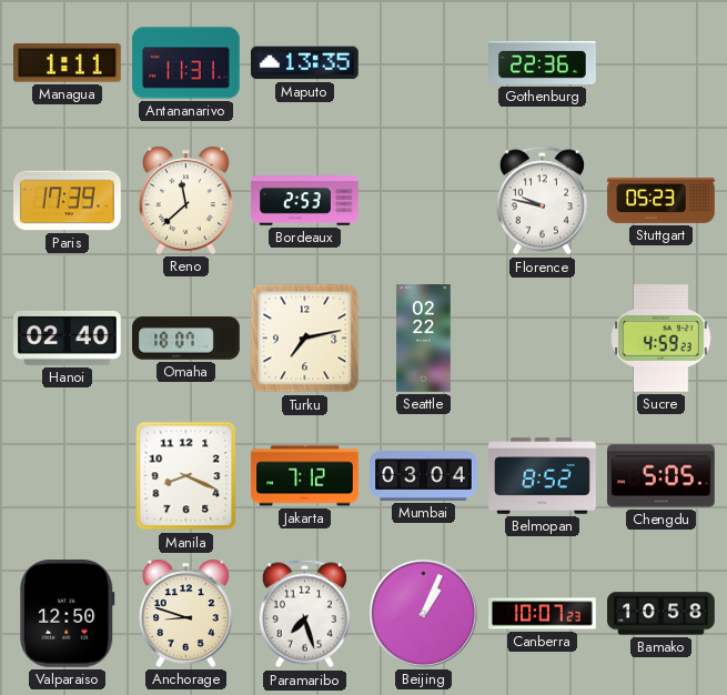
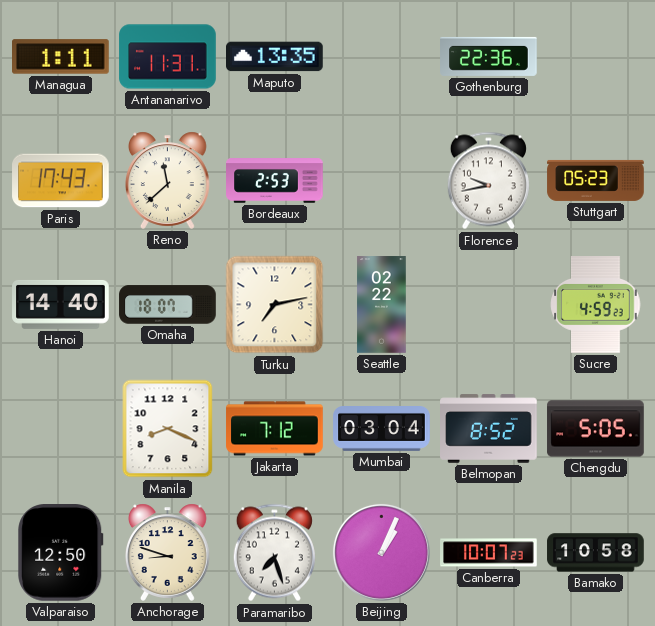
Paris: 17:39 -> 17:43 (61, 181)
Florence: 9:47 -> 9:43 (488, 181)
Hanoi: 02:40 -> 14:40 (61, 304)
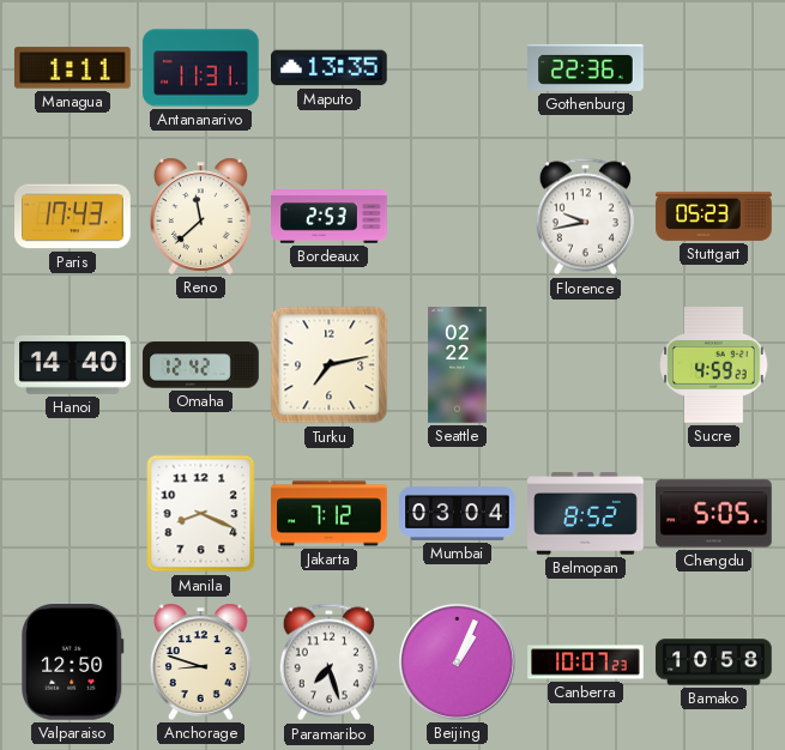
Omaha: 18:07 -> 12:42 (201, 365)
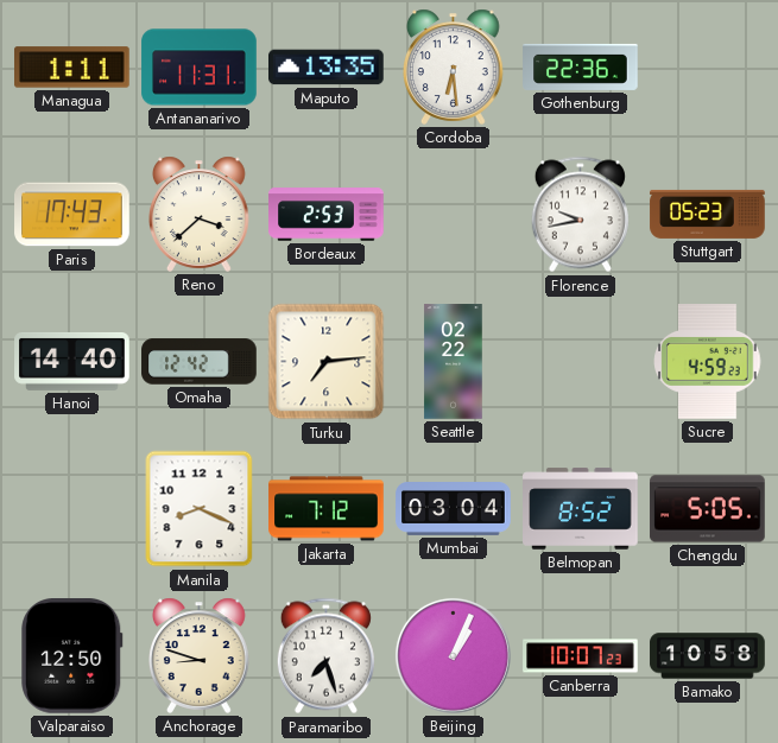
Cordoba: none -> 6:29 (454, 66)
Reno: 11:38 -> 3:38 (200, 214)
Turku: 7:13 -> 7:14 (327, 362)
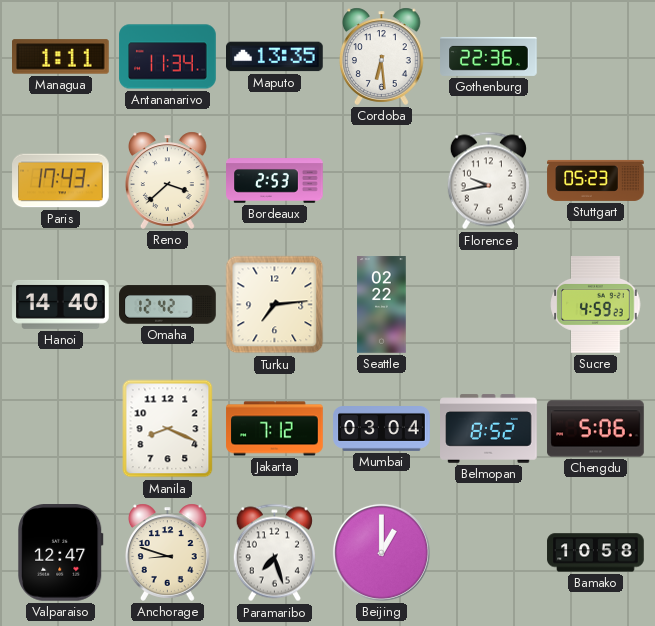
Antananarivo: 11:31 -> 11:34 (168, 57)
Chengdu: 5:05 -> 5:06 (596, 429)
Valparaiso: 12:50 -> 12:47 (61, 553)
Beijing: 1:04 -> 1:00 (381, 552)
Canberra: 10:07 -> none (581, 656)
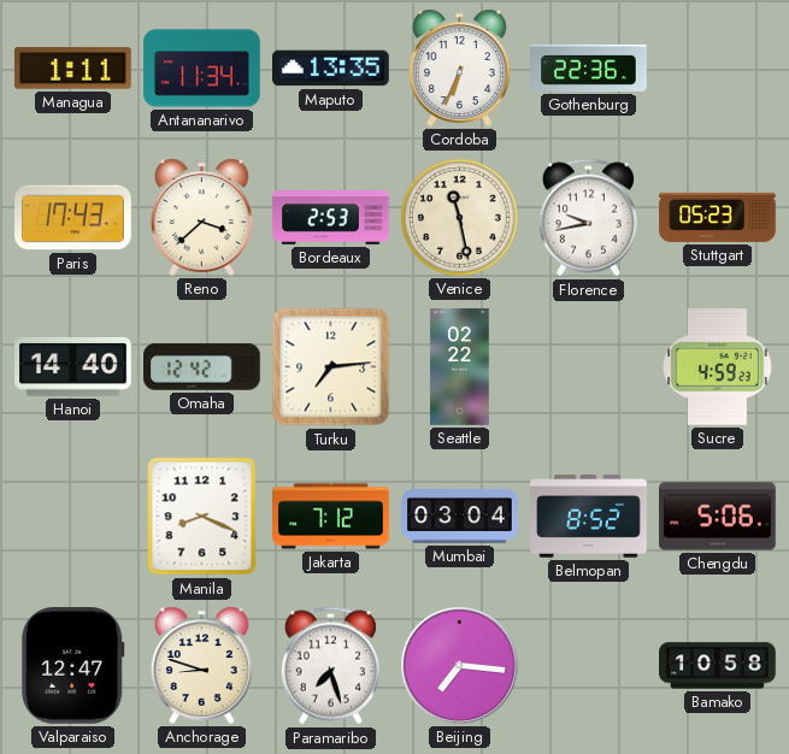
Cordoba: 6:29 -> 6:34 (460, 67)
Venice: none -> 11:28 (460, 218)
Beijing: 1:00 -> 7:16 (459, 665)
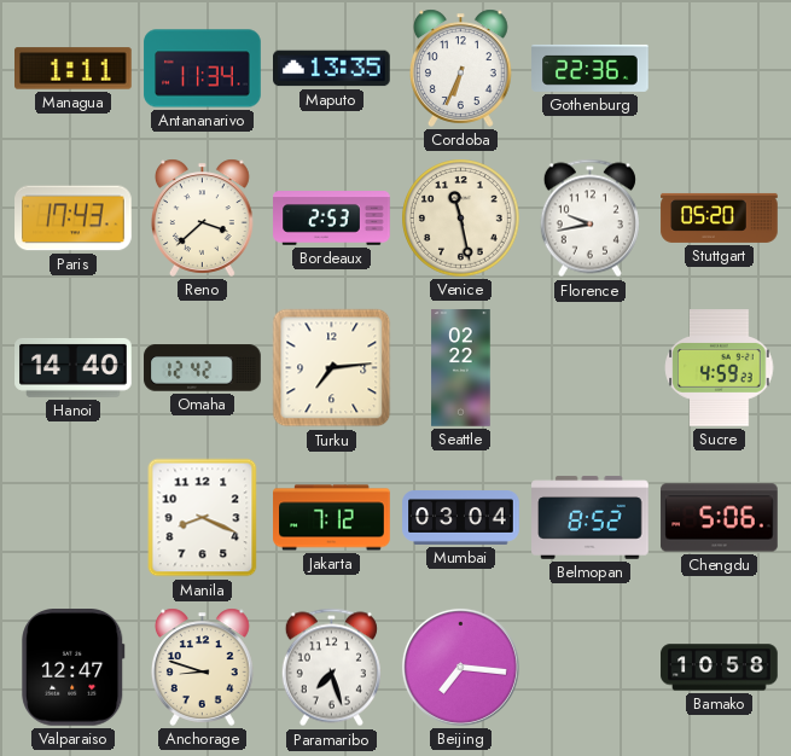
Stuttgart: 05:23 -> 05:20 (720, 217)
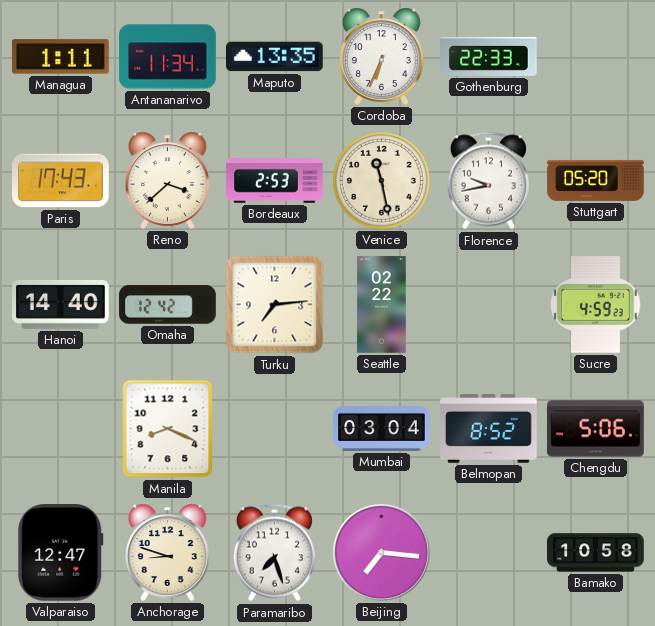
Gothenburg: 22:36 -> 22:33 (489, 56)
Jakarta: 7:12 -> none (332, 518)
